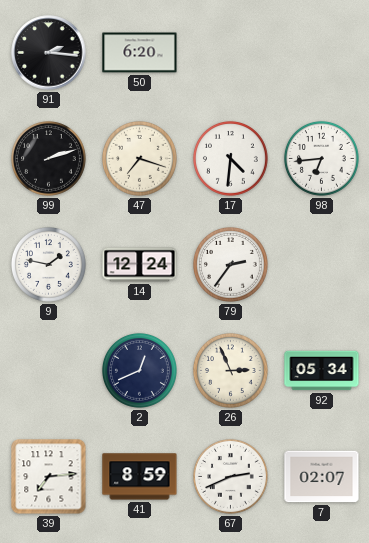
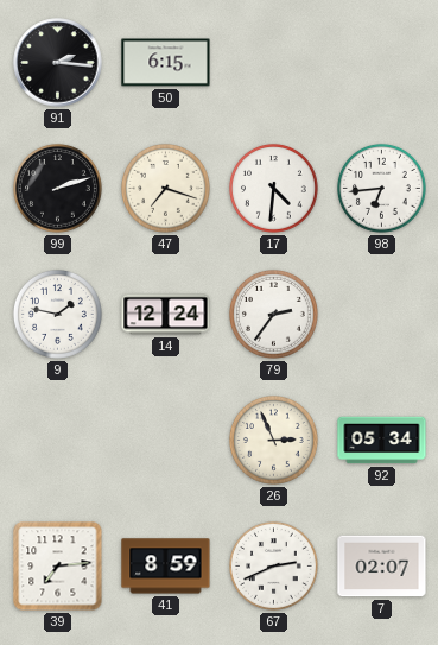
50: 6:20 -> 6:15 (166, 63)
2: 12:41 -> none (139, 370)
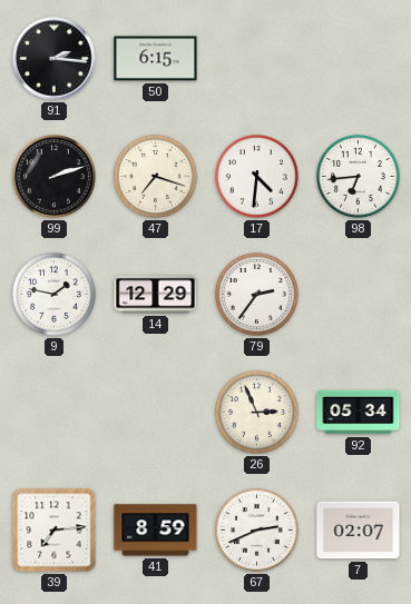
14: 12:24 -> 12:29 (156, 295)
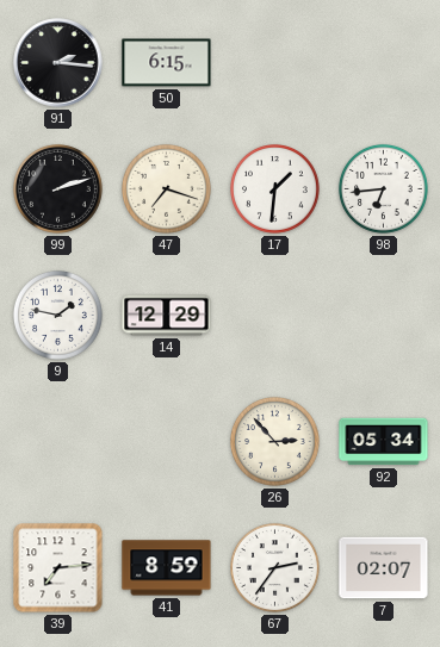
17: 4:31 -> 1:31 (274, 188)
79: 2:36 -> none (256, 294)
26: 2:56 -> 2:53 (274, 441)
67: 2:41 -> 2:36 (274, 567)
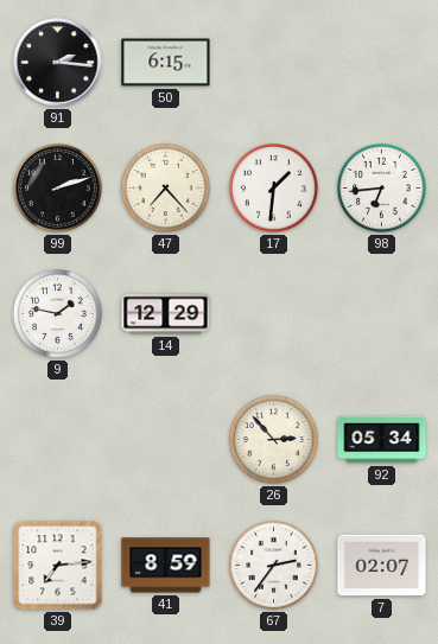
47: 7:18 -> 7:23 (165, 187)
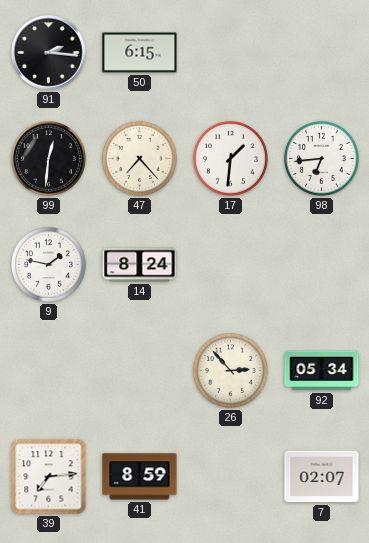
99: 2:12 -> 12:31 (48, 158)
14: 12:29 -> 8:24 (140, 265)
67: 2:36 -> none (273, 565)
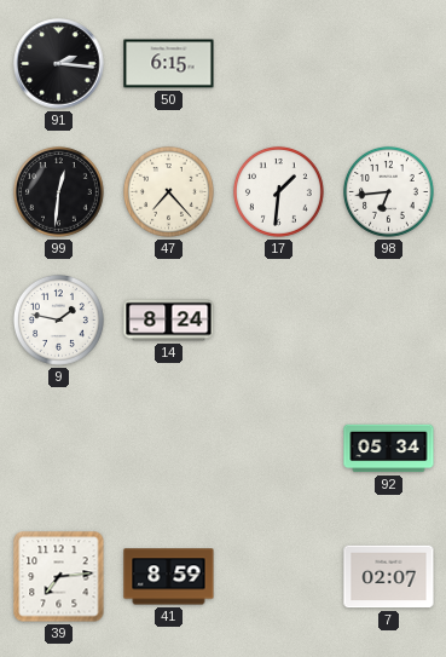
26: 2:53 -> none (230, 370)
